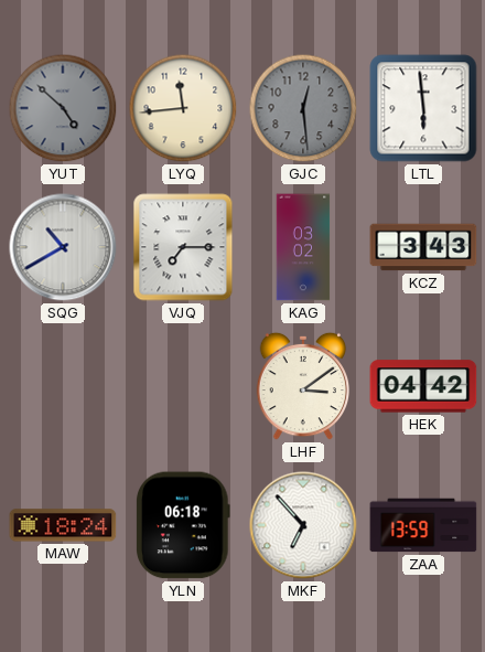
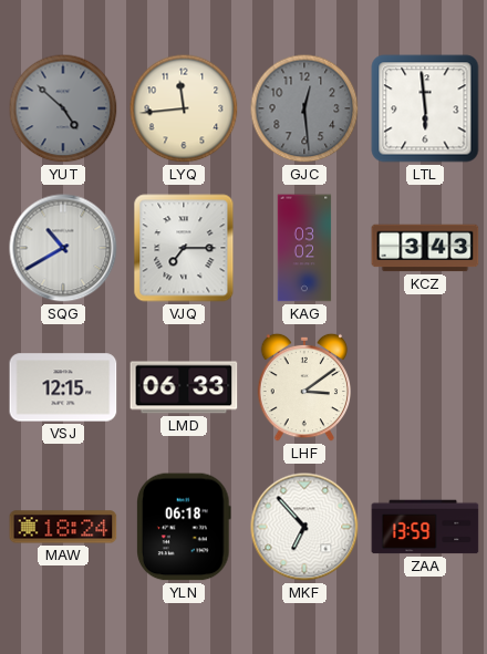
VSJ: none -> 12:15 (63, 387)
LMD: none -> 06:33 (184, 387)
HEK: 04:42 -> none (423, 386)
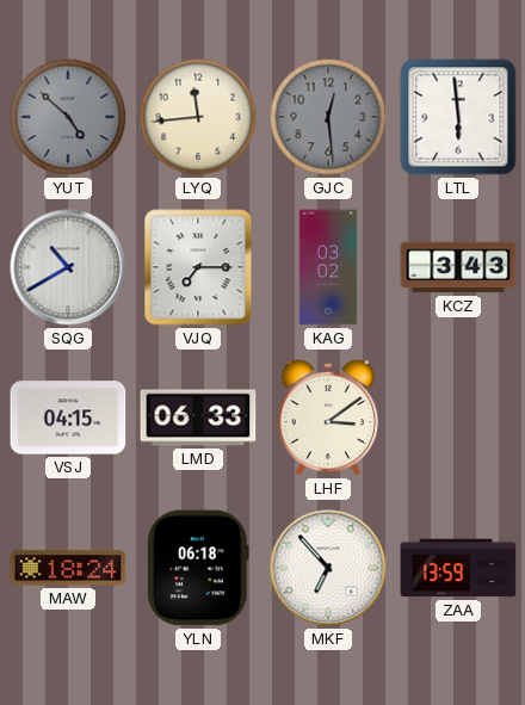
VSJ: 12:15 -> 04:15 (68, 418)
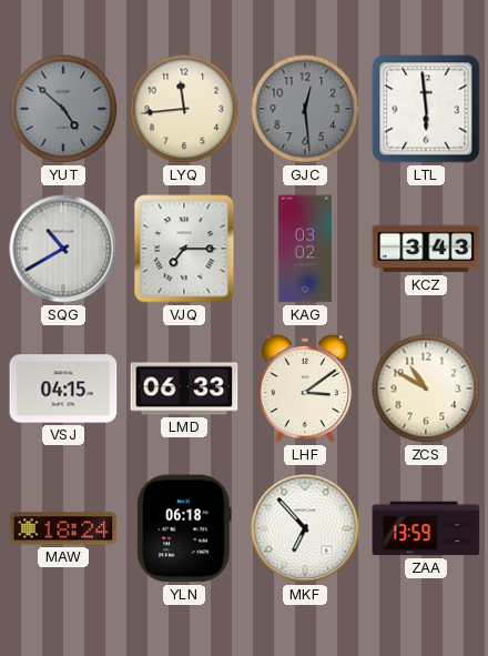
ZCS: none -> 10:50 (426, 388)
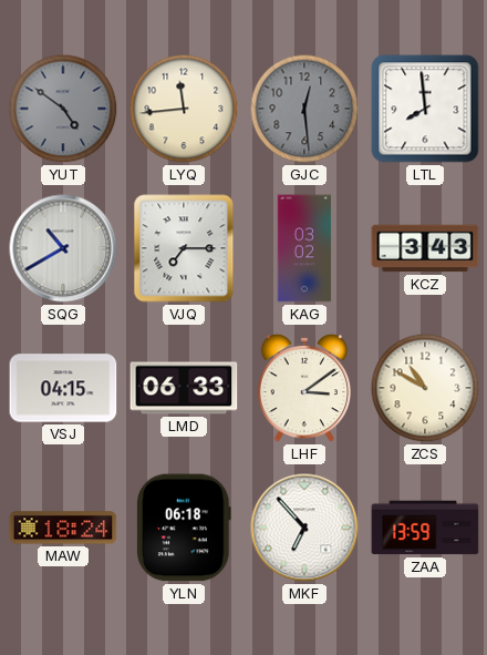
YUT: 4:52 -> 4:51 (63, 109)
LTL: 5:59 -> 7:59 (425, 109)
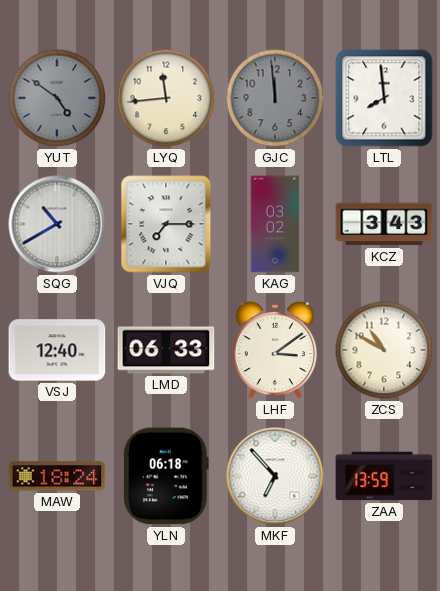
GJC: 12:29 -> 11:59 (275, 98)
VSJ: 04:15 -> 12:40 (57, 350)
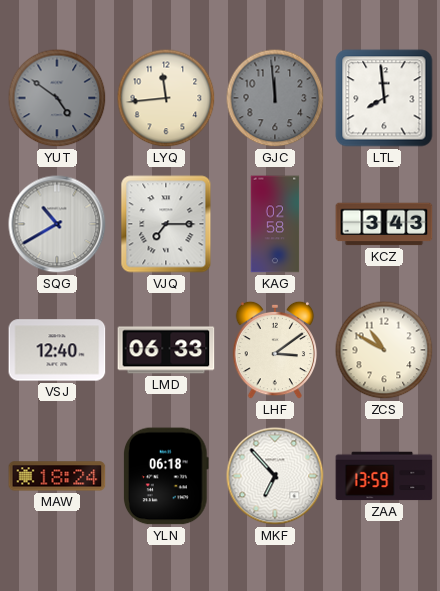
KAG: 03:02 -> 02:58 (275, 224)
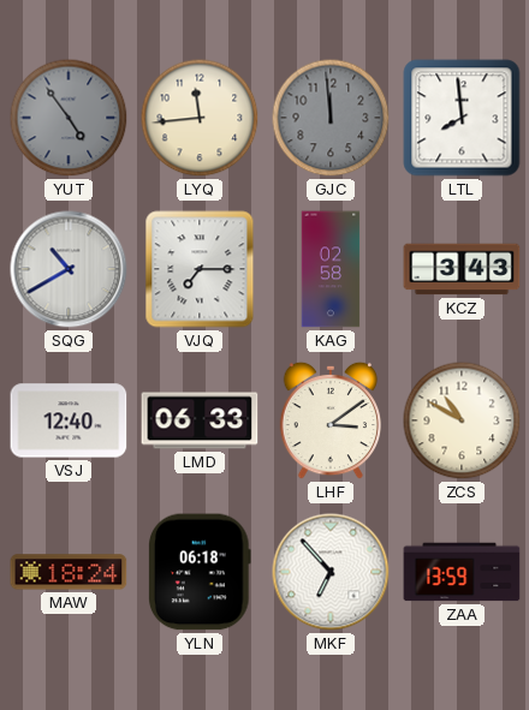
YUT: 4:51 -> 4:54 (69, 118)
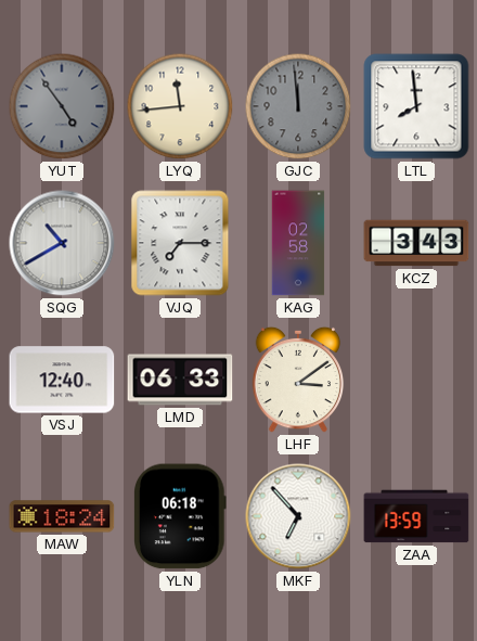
ZCS: 10:50 -> none (462, 420)
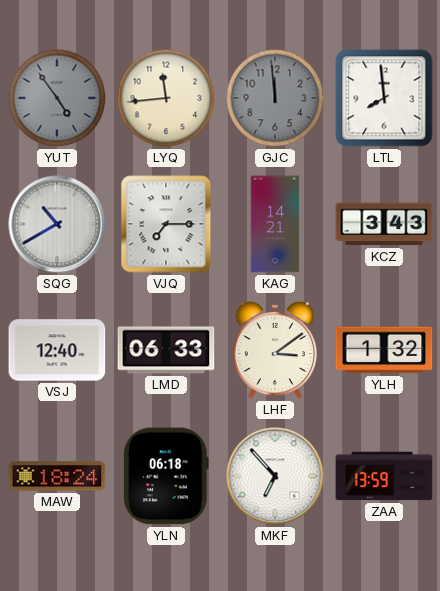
KAG: 02:58 -> 14:21 (275, 224)
YLH: none -> 1:32 (384, 350)
